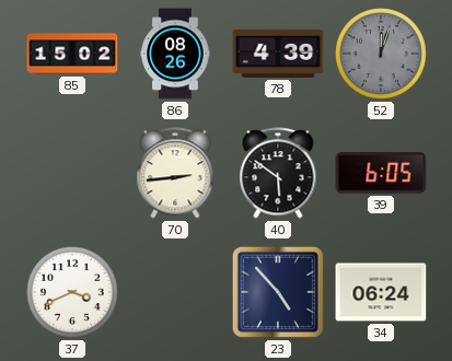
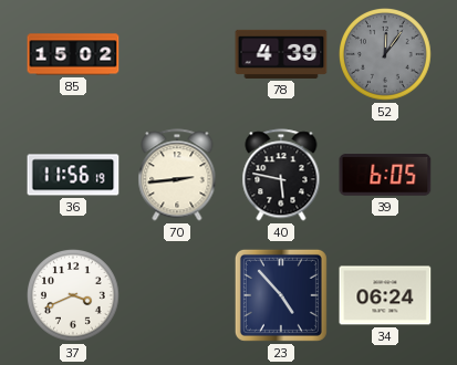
86: 08:26 -> none (175, 54)
52: 12:03 -> 12:06 (386, 55)
36: none -> 11:56 (73, 175)
40: 5:51 -> 5:47 (281, 175)
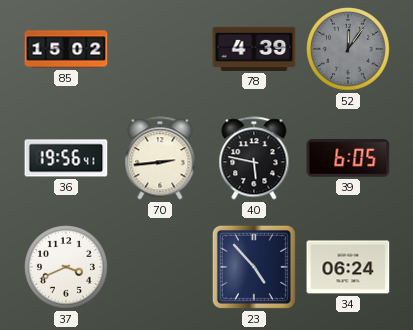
36: 11:56 -> 19:56 (66, 158)
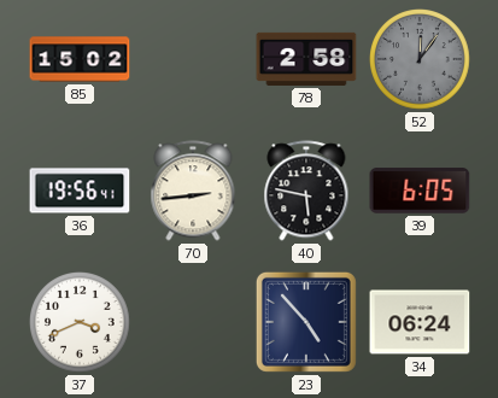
78: 4:39 -> 2:58 (306, 59)
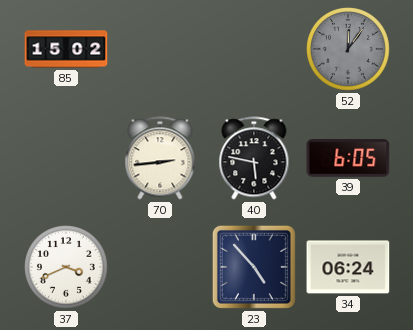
78: 2:58 -> none (306, 59)
36: 19:56 -> none (80, 191)
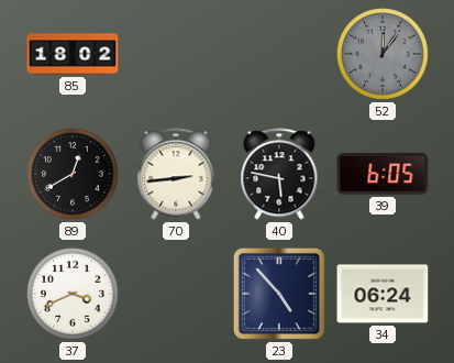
85: 15:02 -> 18:02 (73, 54)
89: none -> 12:40 (74, 175)
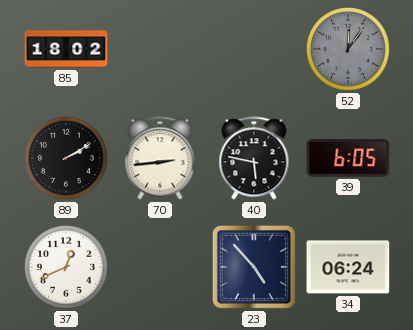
89: 12:40 -> 2:10 (67, 159)
37: 3:41 -> 12:41 (67, 268)
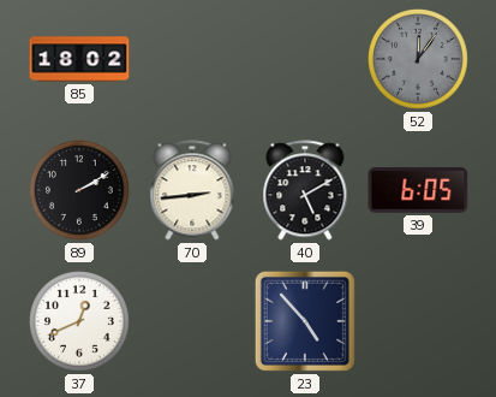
40: 5:47 -> 5:10 (305, 190)
34: 06:24 -> none (348, 267)
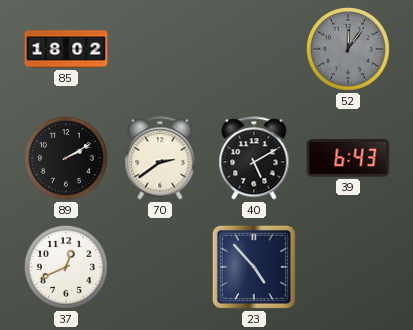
70: 2:44 -> 2:39 (160, 158)
39: 6:05 -> 6:43 (348, 158)
